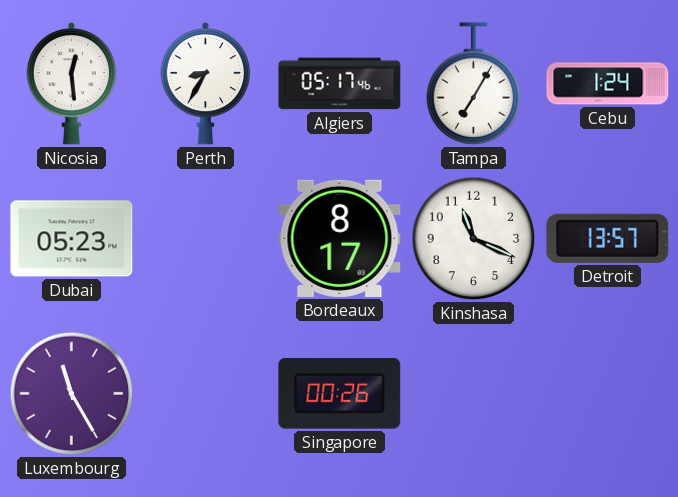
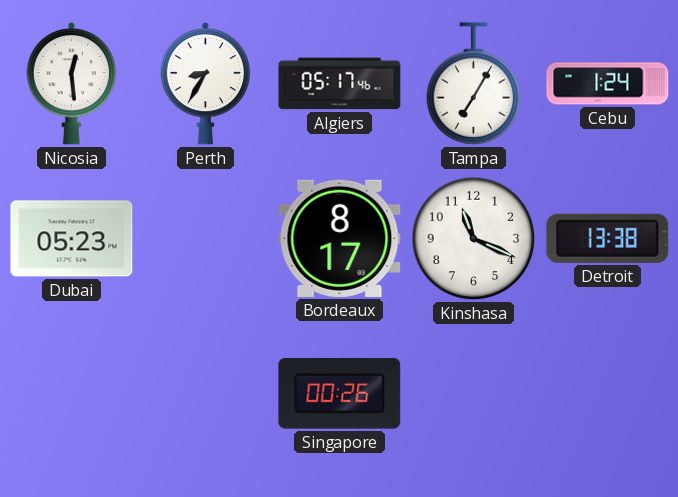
Detroit: 13:57 -> 13:38 (608, 238)
Luxembourg: 11:25 -> none (72, 394)
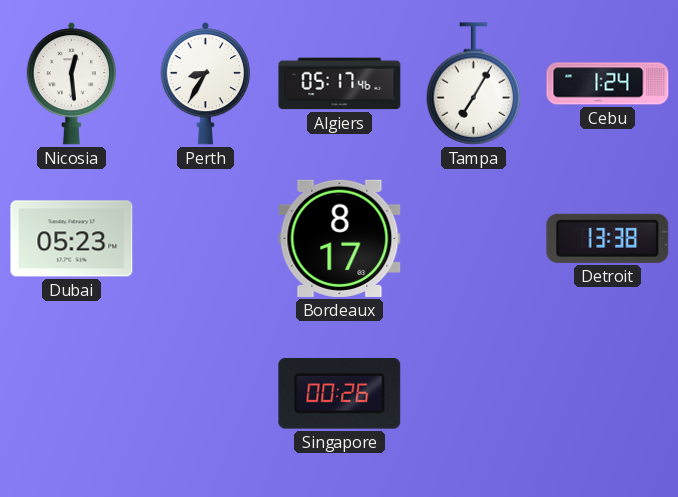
Kinshasa: 11:19 -> none (474, 239)
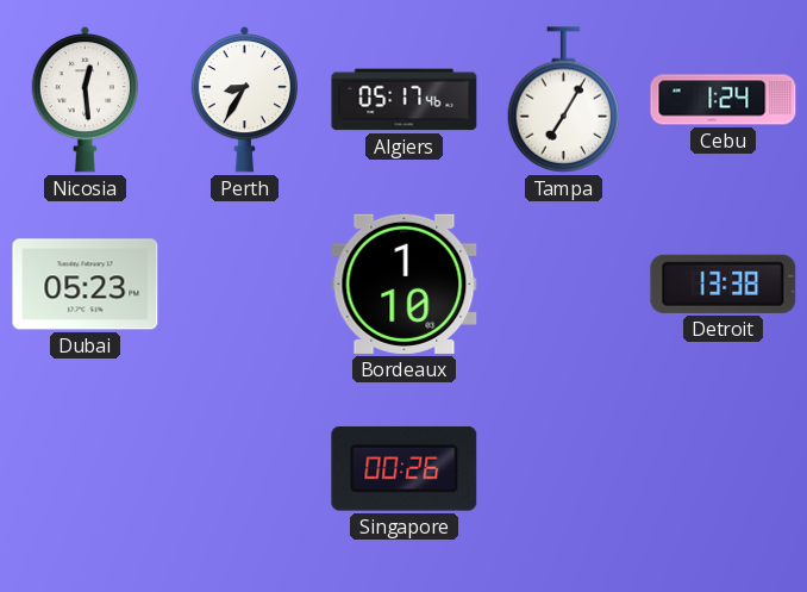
Bordeaux: 8:17 -> 1:10 (405, 283)
